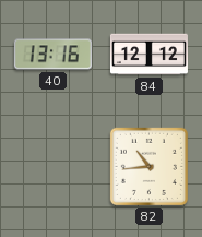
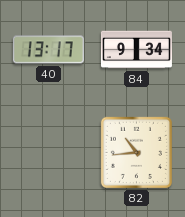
40: 13:16 -> 13:17 (48, 50)
84: 12:12 -> 9:34 (136, 50)
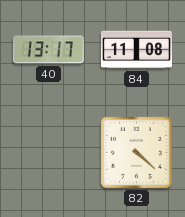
84: 9:34 -> 11:08 (136, 50)
82: 10:44 -> 4:22 (136, 152)
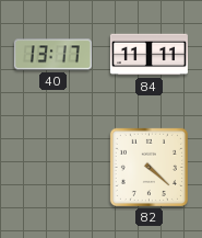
84: 11:08 -> 11:11 (148, 55)
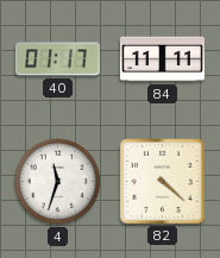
40: 13:17 -> 01:17 (57, 59)
4: none -> 11:33 (58, 182)
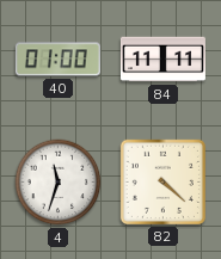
40: 01:17 -> 01:00 (57, 60)
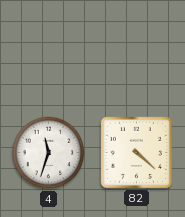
40: 01:00 -> none (57, 60)
84: 11:11 -> none (162, 60)
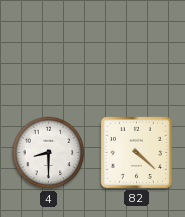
4: 11:33 -> 8:30 (49, 153)
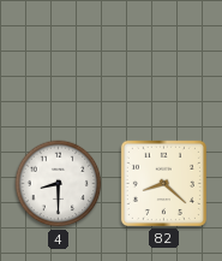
82: 4:22 -> 8:22 (163, 183)
